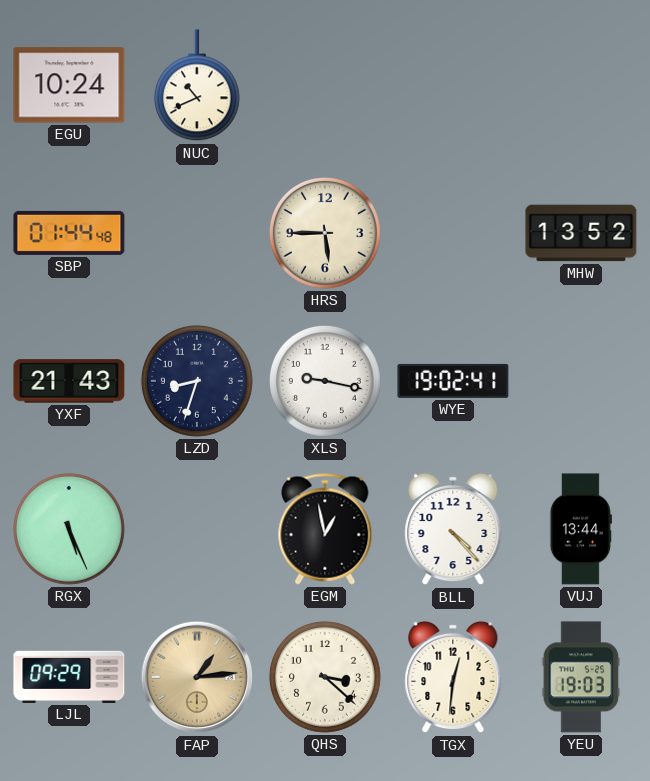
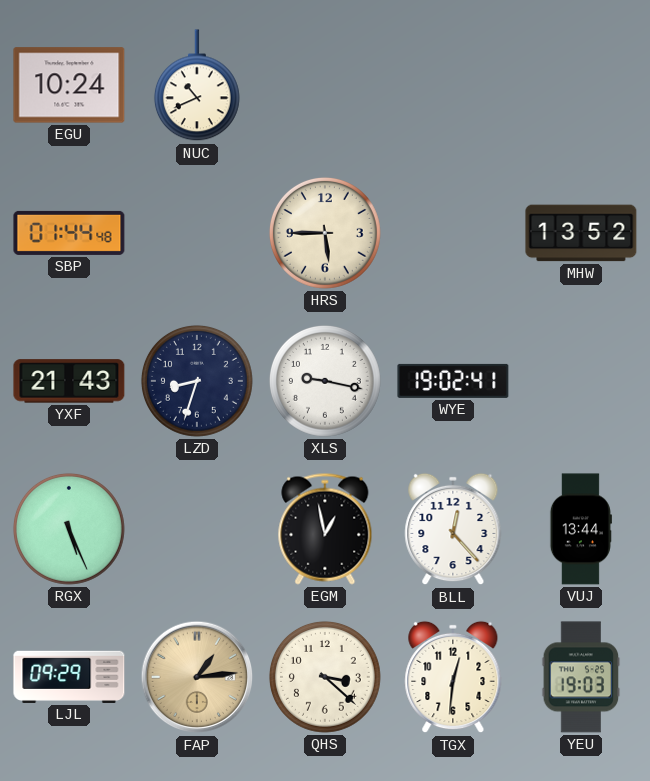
BLL: 4:23 -> 12:23 (453, 529)
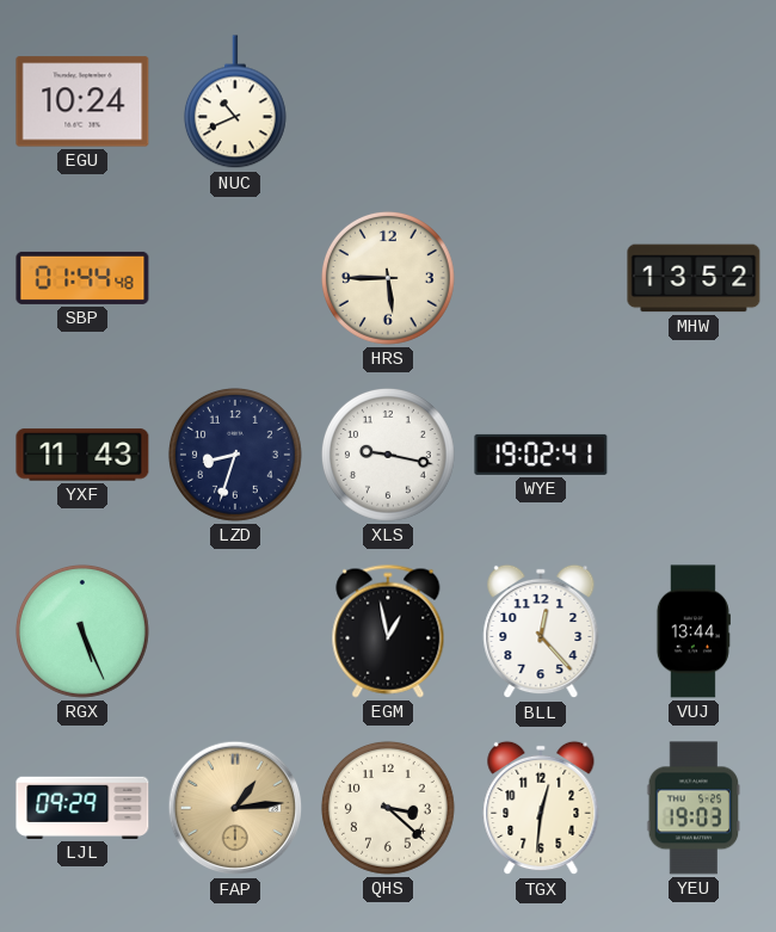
YXF: 21:43 -> 11:43 (82, 455)
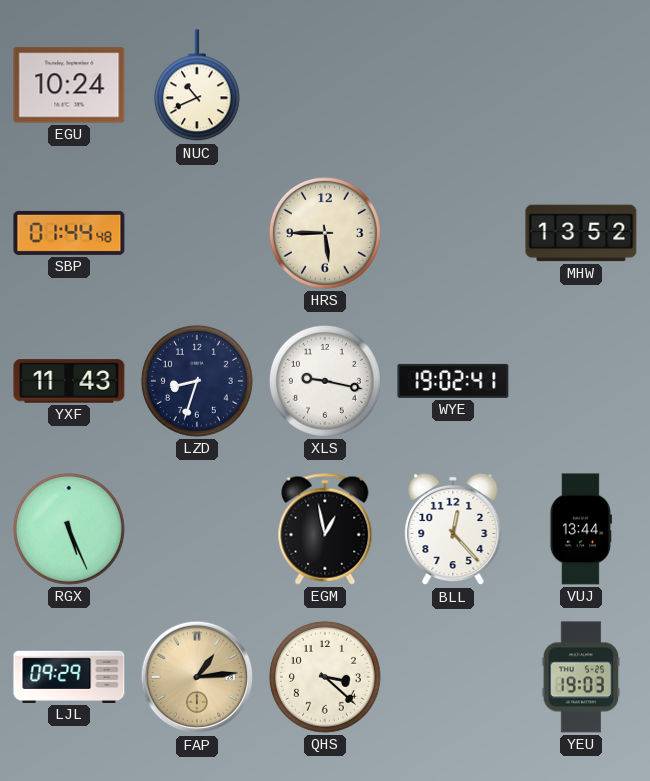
TGX: 12:31 -> none (541, 808)
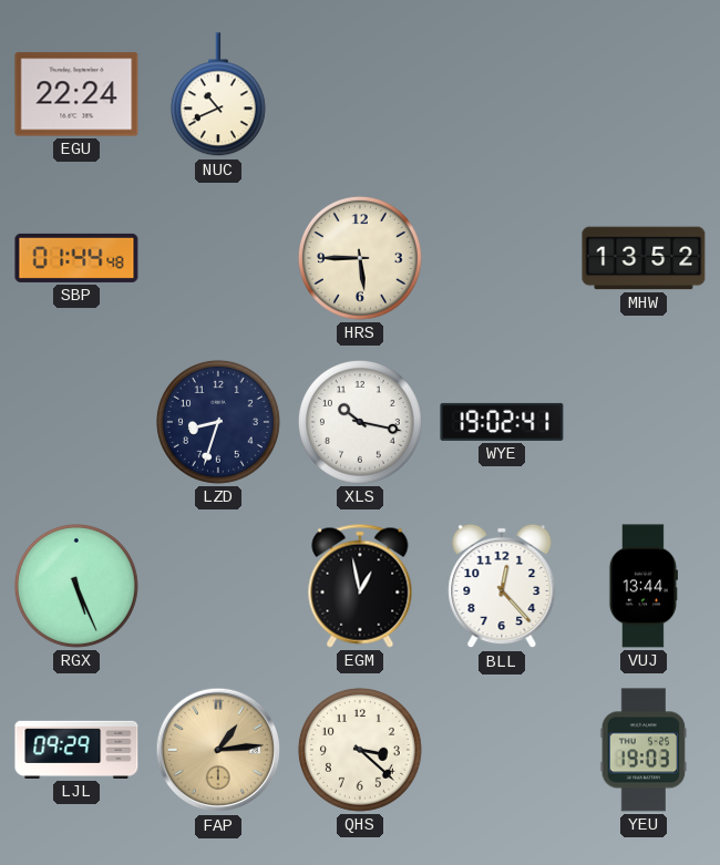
EGU: 10:24 -> 22:24 (76, 94)
YXF: 11:43 -> none (69, 381)
XLS: 9:17 -> 10:17 (360, 422)
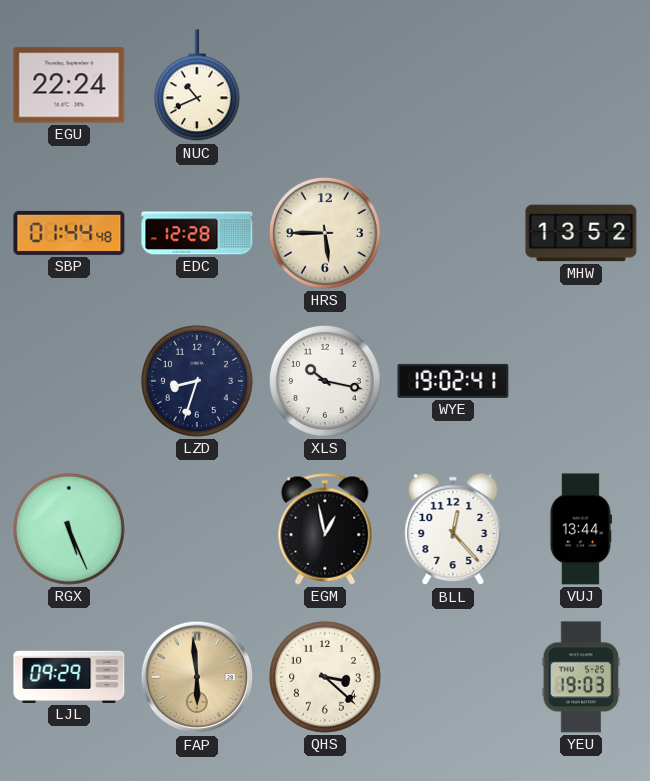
EDC: none -> 12:28 (197, 233)
FAP: 1:14 -> 5:59 (197, 677)
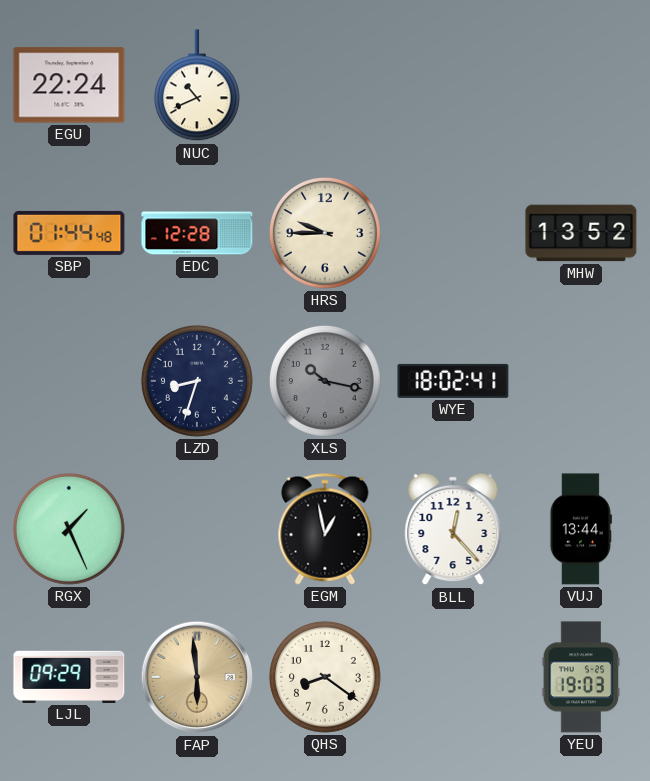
HRS: 5:45 -> 9:45 (325, 233)
XLS dial: white -> grey (325, 381)
WYE: 19:02 -> 18:02 (453, 381)
RGX: 5:26 -> 1:26 (69, 529)
QHS: 3:22 -> 8:21 (325, 677)
